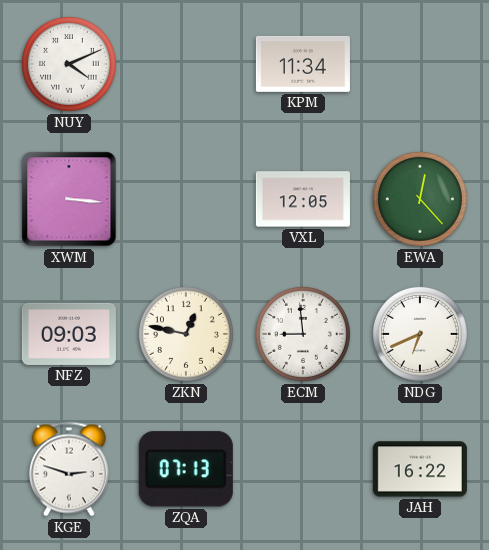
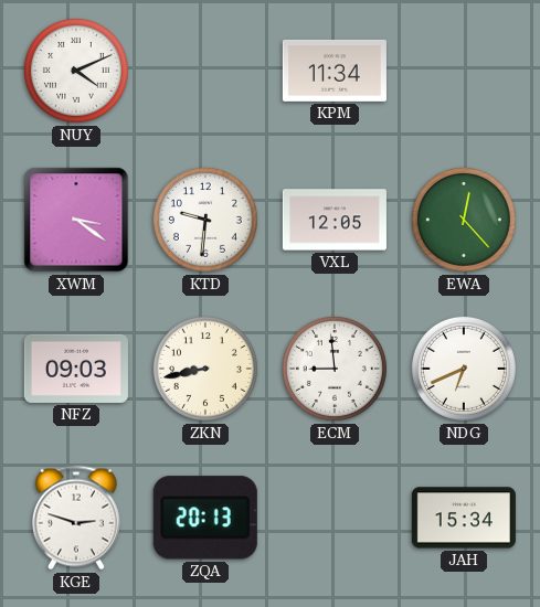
XWM: 3:16 -> 3:21 (76, 220)
KTD: none -> 9:31 (205, 220)
ZKN: 12:47 -> 8:43 (205, 369)
ZQA: 07:13 -> 20:13 (205, 518)
JAH: 16:22 -> 15:34 (464, 518)
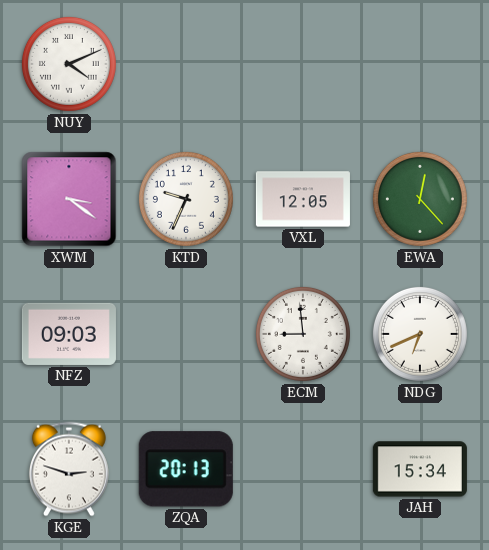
KPM: 11:34 -> none (335, 71)
KTD: 9:31 -> 9:34 (186, 199)
ZKN: 8:43 -> none (205, 369)
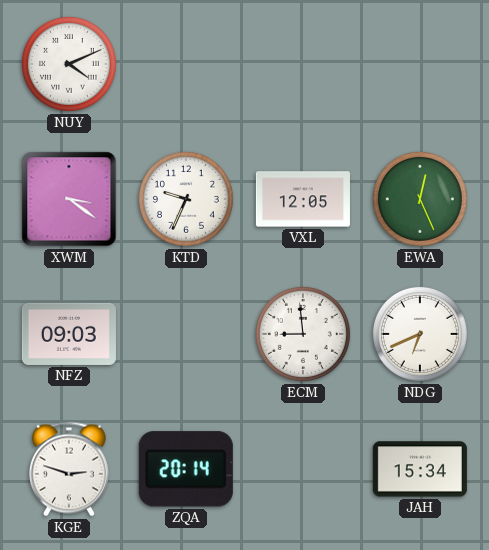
EWA: 12:23 -> 12:26 (420, 199)
ZQA: 20:13 -> 20:14 (186, 469)
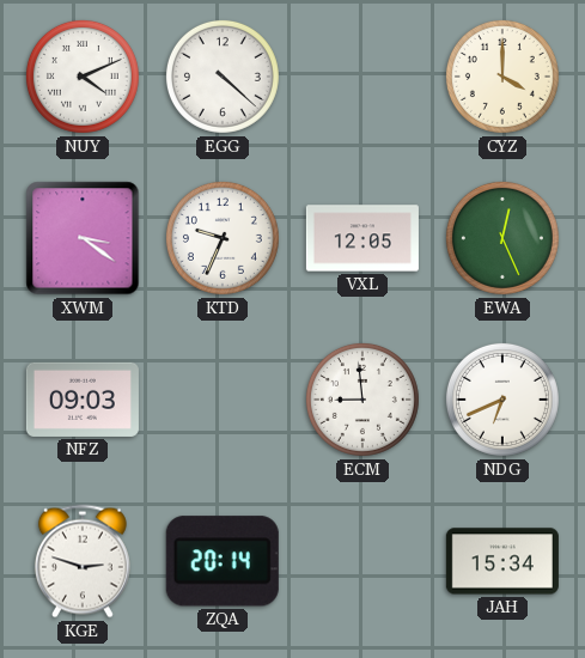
EGG: none -> 4:22 (223, 77)
CYZ: none -> 4:00 (502, 77)
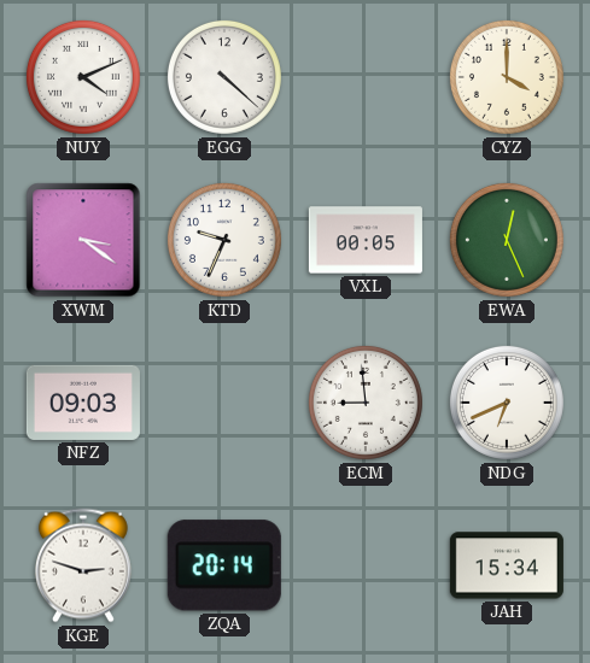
VXL: 12:05 -> 00:05 (366, 240)
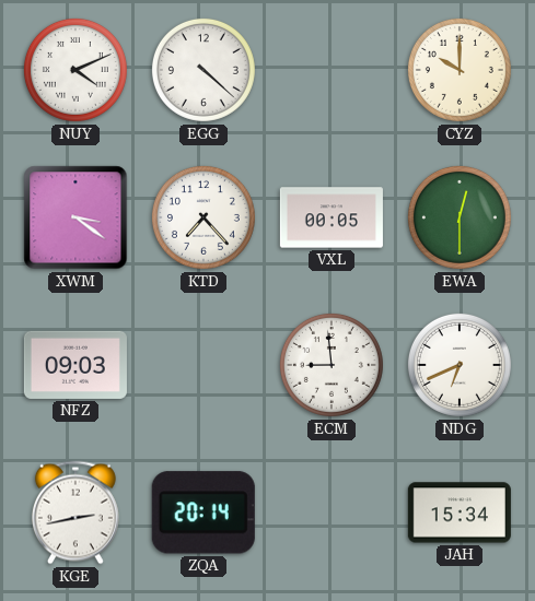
CYZ: 4:00 -> 10:00 (460, 70)
KTD: 9:34 -> 7:23 (203, 217)
EWA: 12:26 -> 12:30 (460, 217)
KGE: 2:48 -> 2:43 (75, 512)
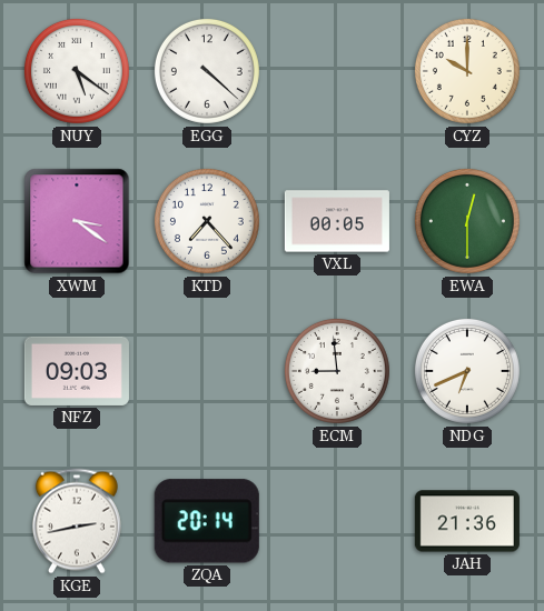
NUY: 4:11 -> 5:21 (77, 71)
JAH: 15:34 -> 21:36 (467, 521)
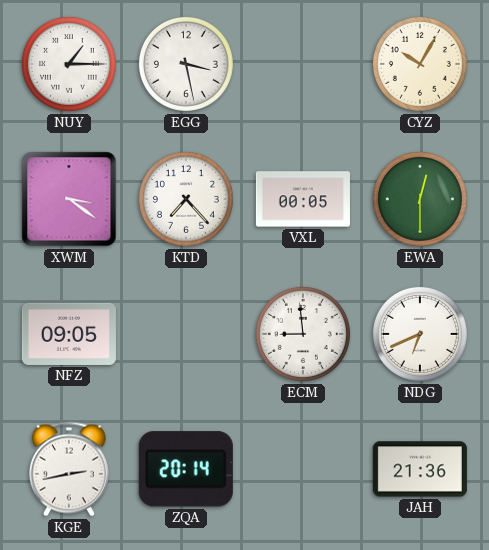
NUY: 5:21 -> 1:15 (69, 64)
EGG: 4:22 -> 3:28 (186, 64)
CYZ: 10:00 -> 10:05 (420, 64)
NFZ: 09:03 -> 09:05 (69, 334)
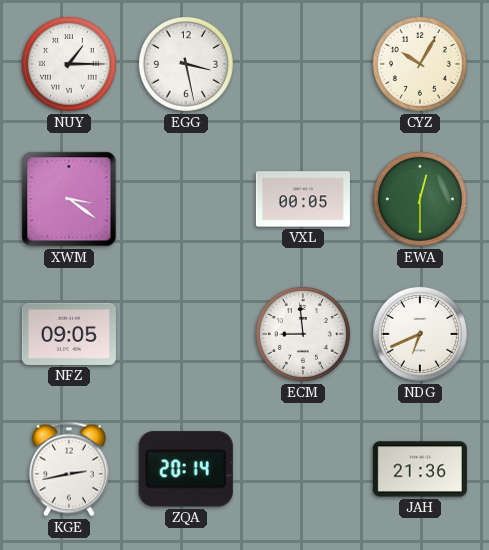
KTD: 7:23 -> none (186, 199)
